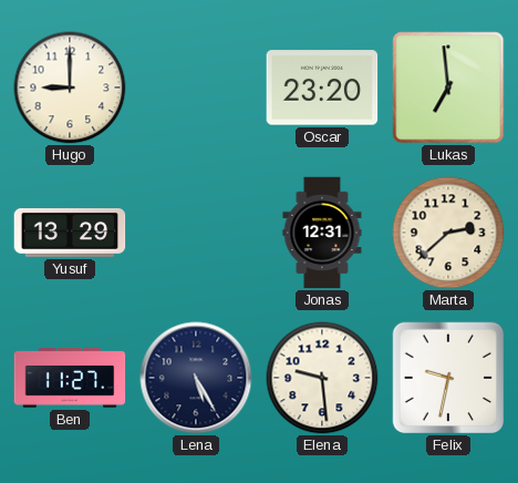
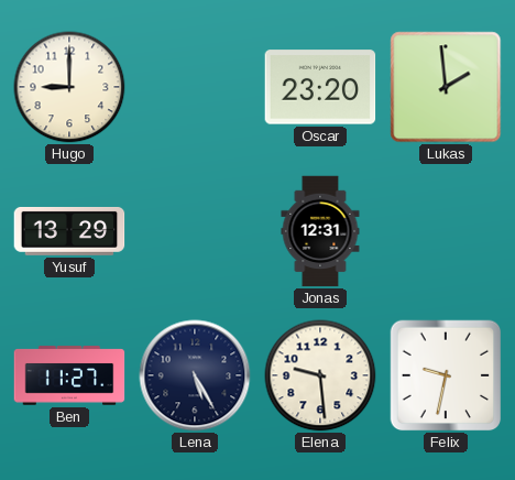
Lukas: 6:59 -> 1:59 (446, 87)
Marta: 2:38 -> none (448, 233)
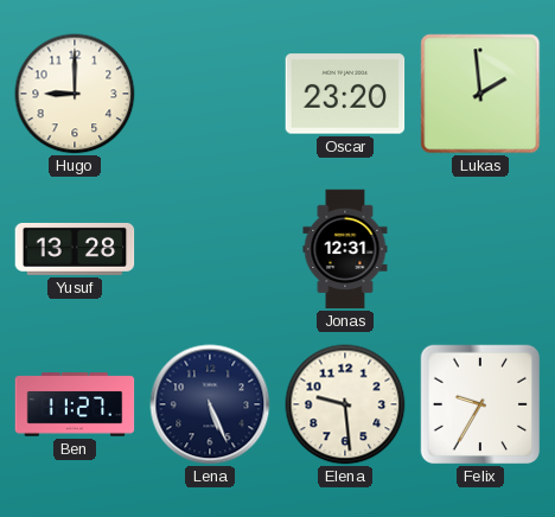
Yusuf: 13:29 -> 13:28 (75, 249)
Lena: 5:25 -> 5:26 (210, 404)
Felix: 9:32 -> 9:35 (480, 404)
